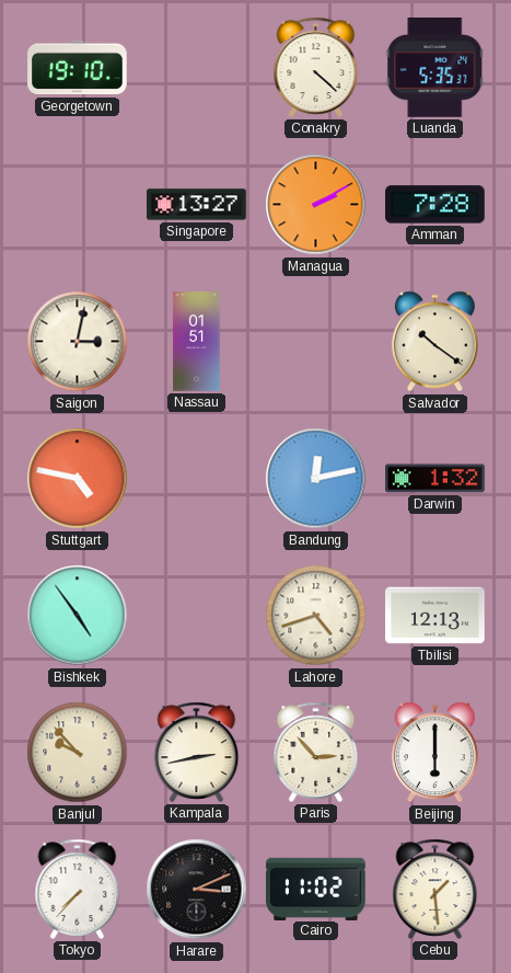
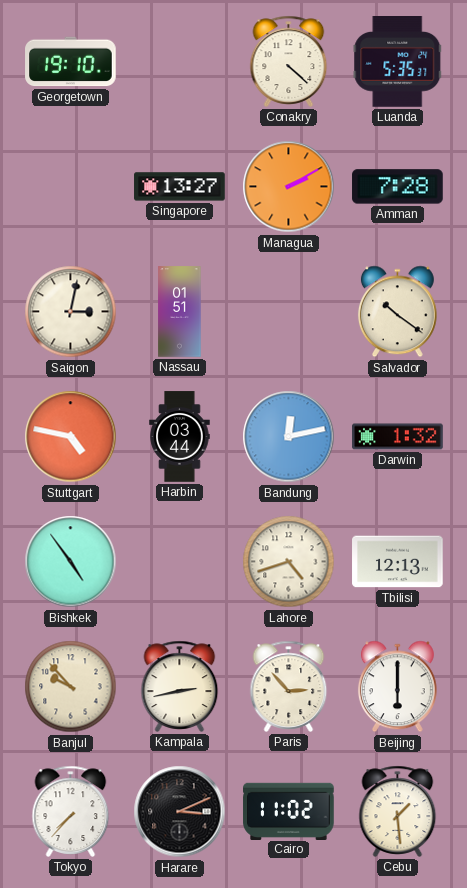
Harbin: none -> 03:44 (180, 437)
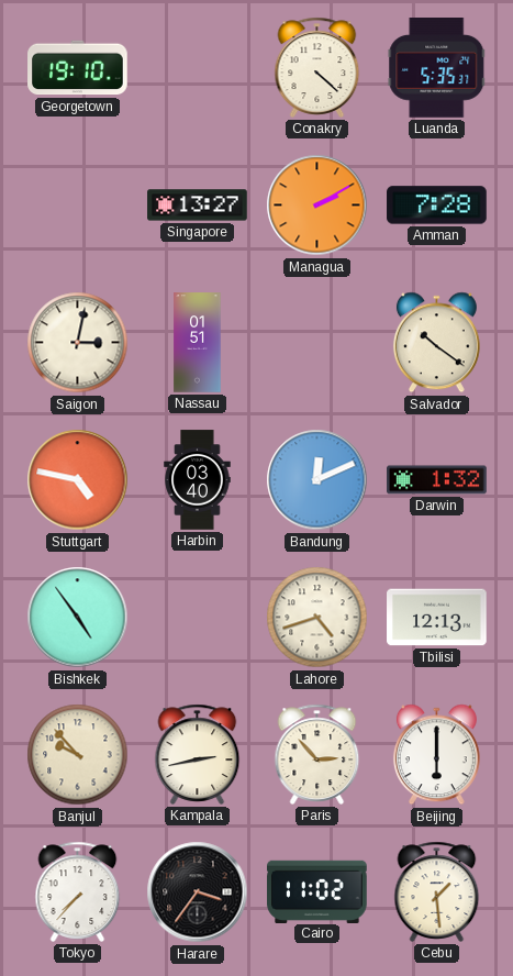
Harbin: 03:44 -> 03:40 (198, 480)
Bandung: 12:13 -> 12:11 (317, 480)
Harare: 3:11 -> 3:36 (198, 892)
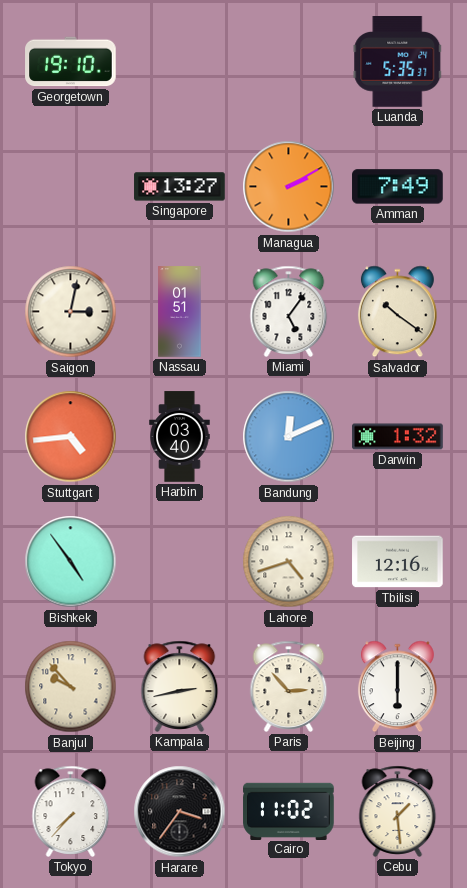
Conakry: 4:22 -> none (317, 67)
Amman: 7:28 -> 7:49 (398, 187)
Miami: none -> 5:06 (289, 311)
Stuttgart: 4:47 -> 4:44 (71, 437)
Tbilisi: 12:13 -> 12:16 (398, 562)
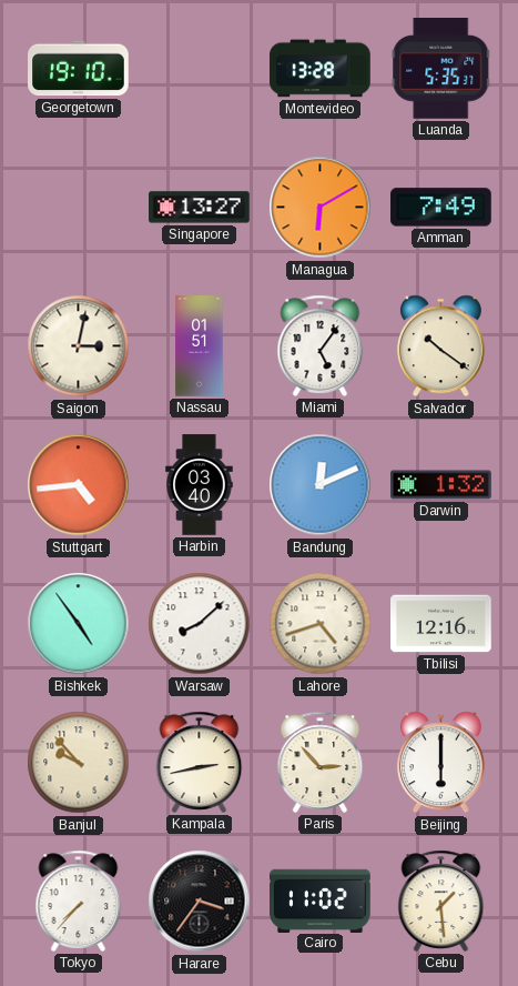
Montevideo: none -> 13:28 (321, 69)
Managua: 2:10 -> 6:10 (321, 208)
Warsaw: none -> 8:08 (200, 624)
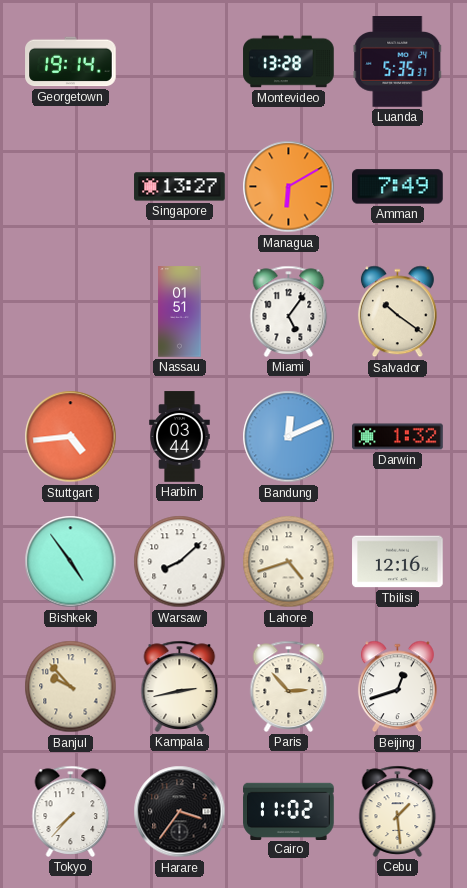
Georgetown: 19:10 -> 19:14 (71, 62)
Saigon: 3:02 -> none (79, 346)
Harbin: 03:40 -> 03:44 (180, 437)
Beijing: 6:00 -> 12:42 (397, 687)
